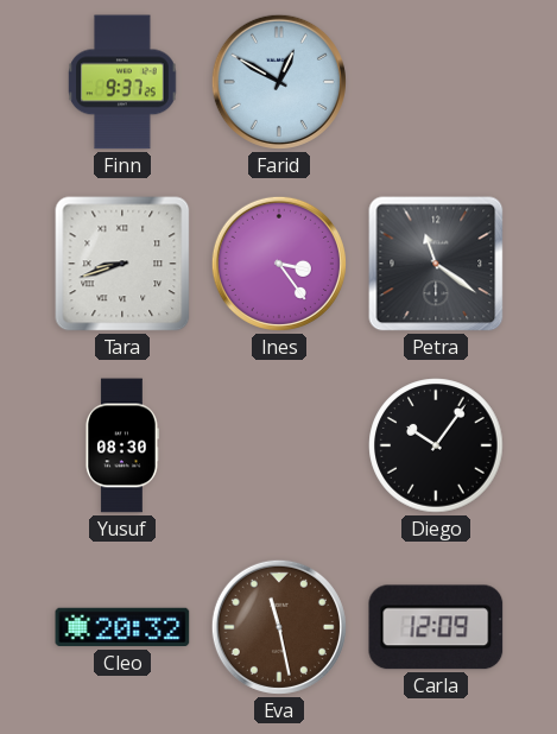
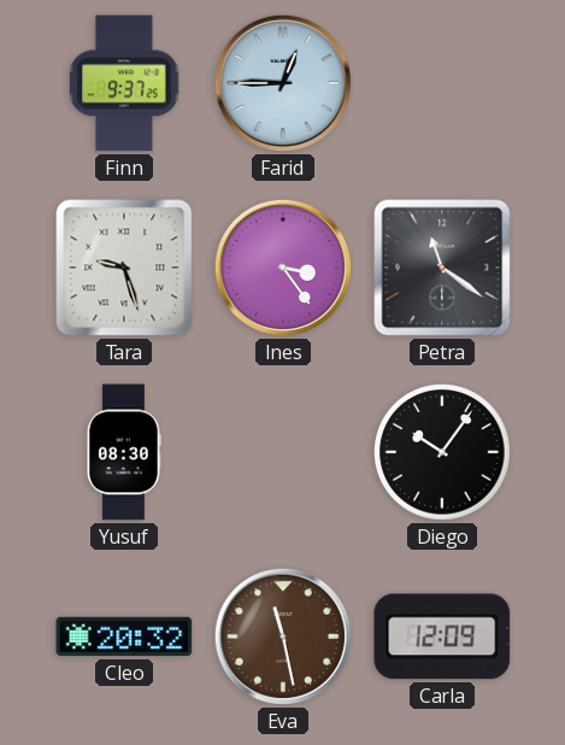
Farid: 12:50 -> 12:45 (283, 83)
Tara: 8:42 -> 9:27 (124, 268)
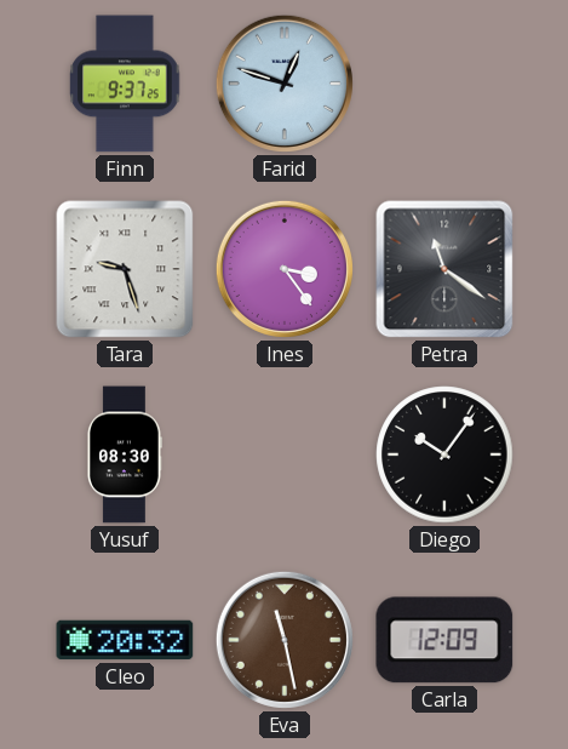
Farid: 12:45 -> 12:48 (285, 84)
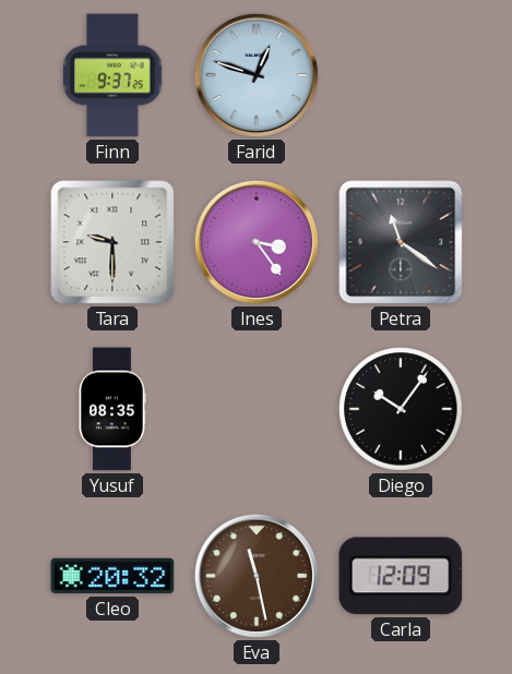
Tara: 9:27 -> 9:30 (112, 242)
Yusuf: 08:30 -> 08:35 (111, 409)
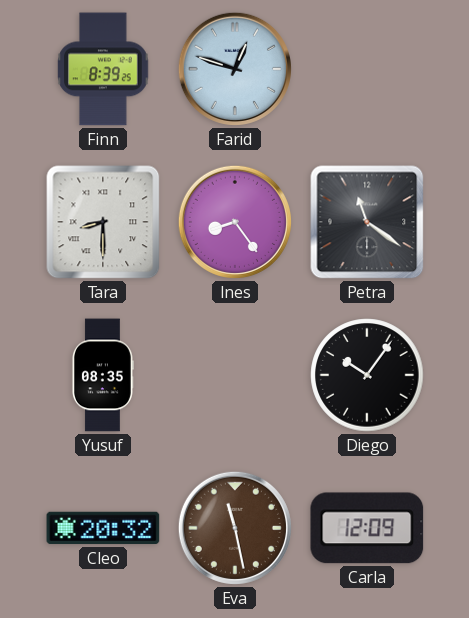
Finn: 9:37 -> 8:39 (103, 69)
Tara: 9:30 -> 8:30 (103, 222)
Ines: 3:24 -> 8:24 (235, 222)
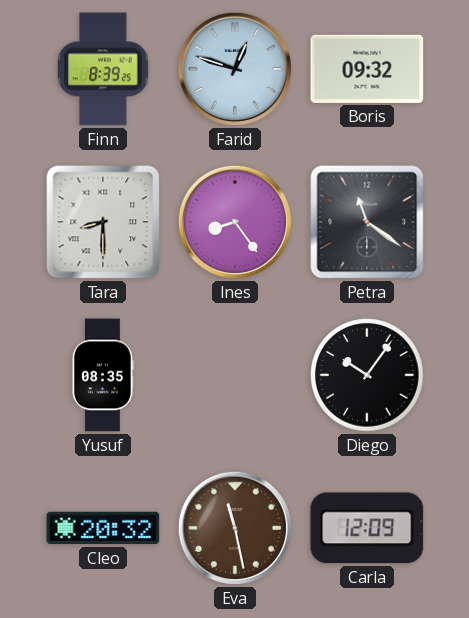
Boris: none -> 09:32 (367, 69)
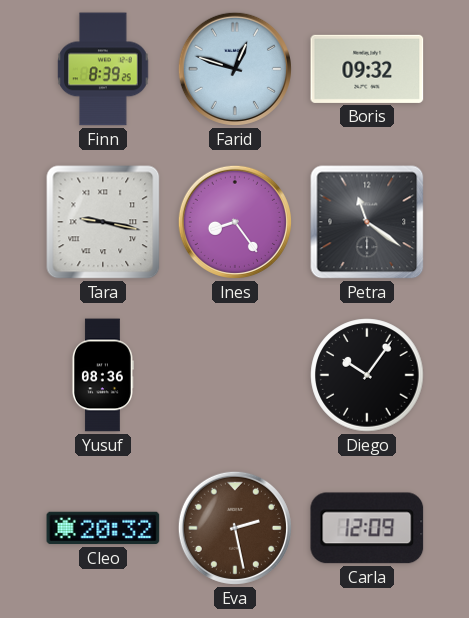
Tara: 8:30 -> 9:17 (103, 222)
Yusuf: 08:35 -> 08:36 (102, 375)
Eva: 11:28 -> 2:28 (235, 528)
